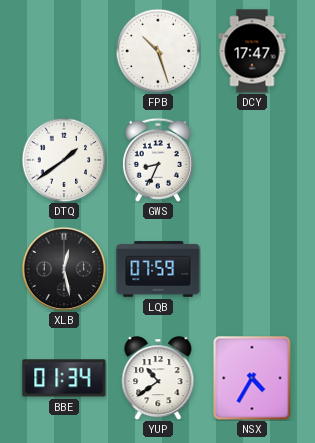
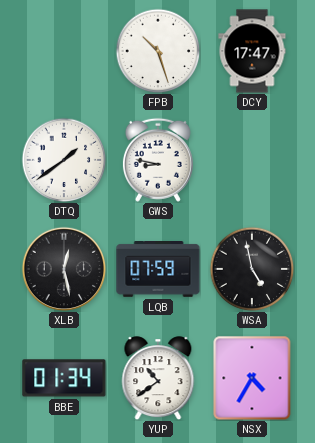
GWS: 8:34 -> 8:47 (158, 160)
WSA: none -> 4:58 (252, 269)
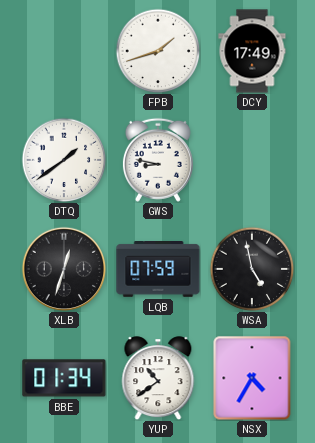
FPB: 10:27 -> 1:42 (158, 51)
DCY: 17:47 -> 17:49 (252, 51)
XLB: 12:28 -> 12:33 (64, 269)
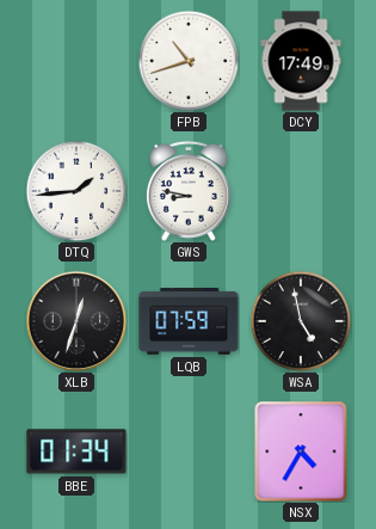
FPB: 1:42 -> 10:42 (189, 61)
DTQ: 1:39 -> 1:44 (76, 191)
YUP: 10:39 -> none (158, 378)
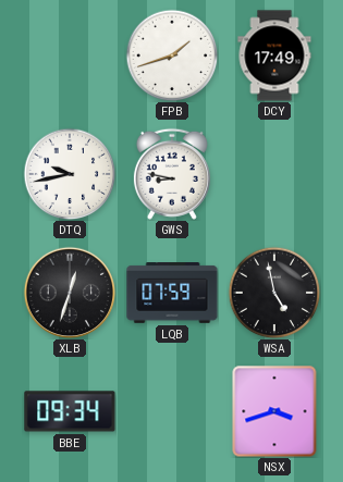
FPB: 10:42 -> 1:42 (172, 55)
DTQ: 1:44 -> 9:43 (70, 174)
BBE: 01:34 -> 09:34 (70, 411)
NSX: 4:35 -> 3:42 (274, 411)
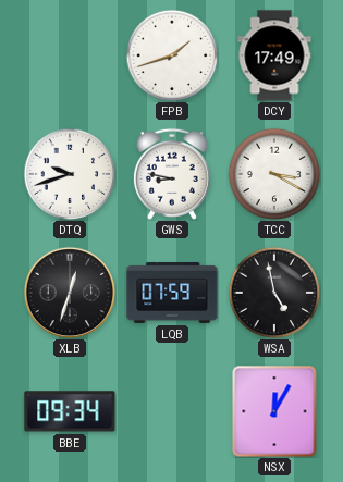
DTQ: 9:43 -> 9:42 (70, 174)
TCC: none -> 3:20 (274, 174)
NSX: 3:42 -> 12:05 (274, 411)
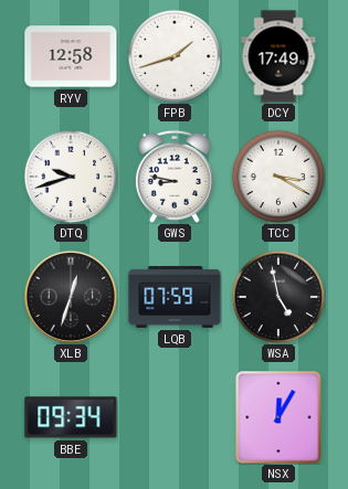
RYV: none -> 12:58 (71, 56)
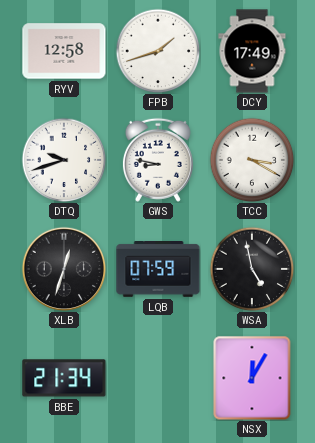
BBE: 09:34 -> 21:34 (64, 378)
